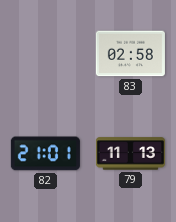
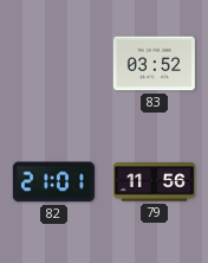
83: 02:58 -> 03:52 (154, 64)
79: 11:13 -> 11:56 (154, 182)
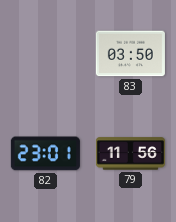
83: 03:52 -> 03:50 (130, 54)
82: 21:01 -> 23:01 (45, 154)
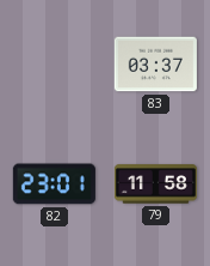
83: 03:50 -> 03:37 (155, 65)
79: 11:56 -> 11:58 (155, 185)
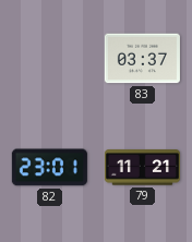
79: 11:58 -> 11:21 (142, 168)
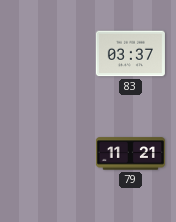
82: 23:01 -> none (49, 168)
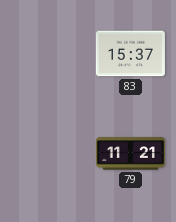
83: 03:37 -> 15:37 (130, 54)
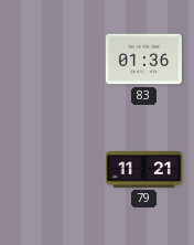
83: 15:37 -> 01:36 (143, 60)
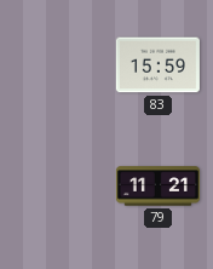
83: 01:36 -> 15:59 (157, 65)
